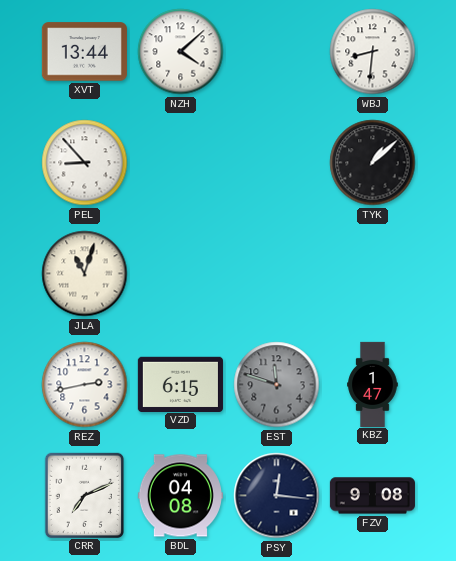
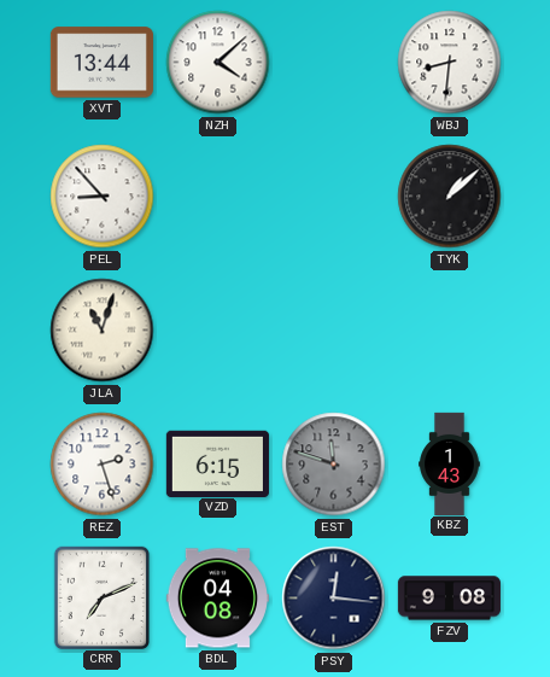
REZ: 2:43 -> 2:27 (103, 465)
KBZ: 1:47 -> 1:43 (450, 463)
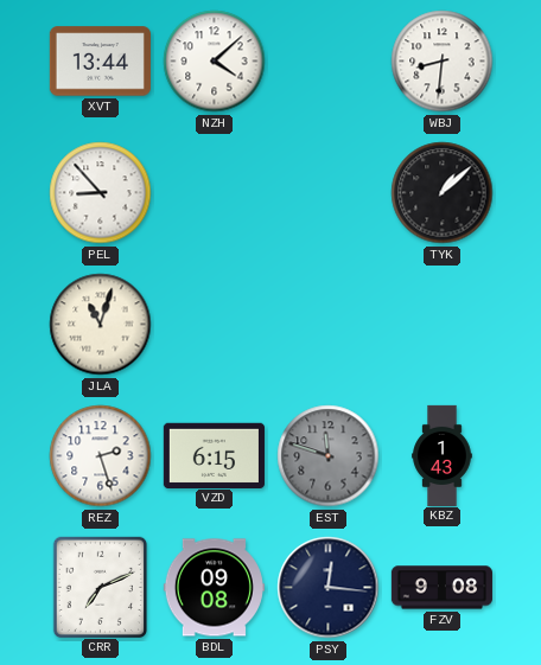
BDL: 04:08 -> 09:08 (214, 588)
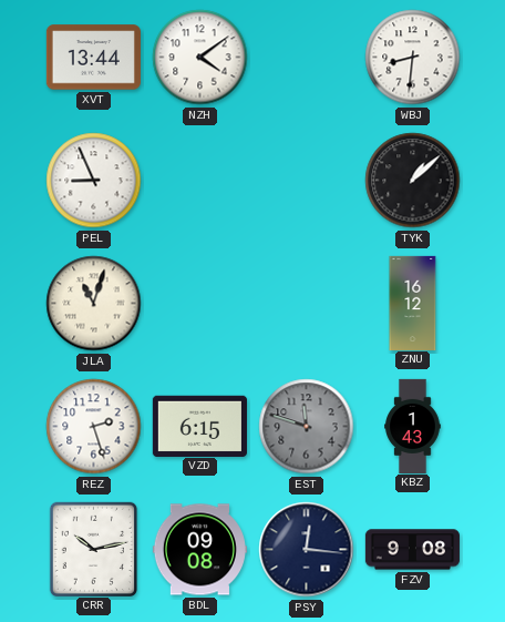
NZH: 4:08 -> 4:09 (200, 58)
PEL: 8:53 -> 8:56 (94, 181)
ZNU: none -> 16:12 (413, 303)
CRR: 7:11 -> 10:13 (93, 549)
